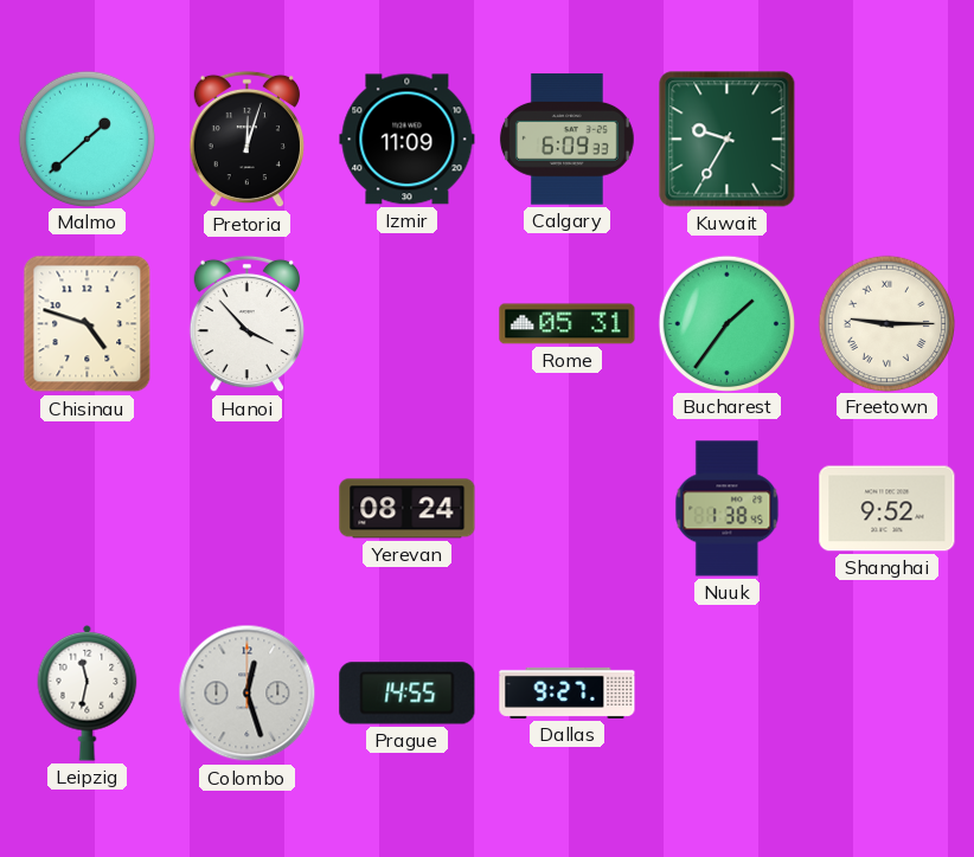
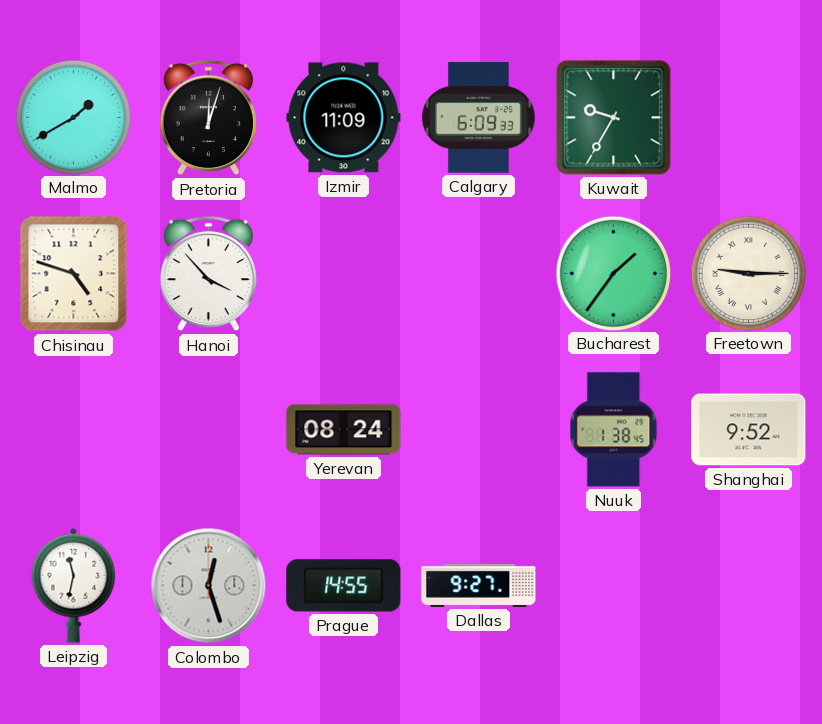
Malmo: 1:38 -> 1:40 (73, 117)
Rome: 05:31 -> none (568, 324)
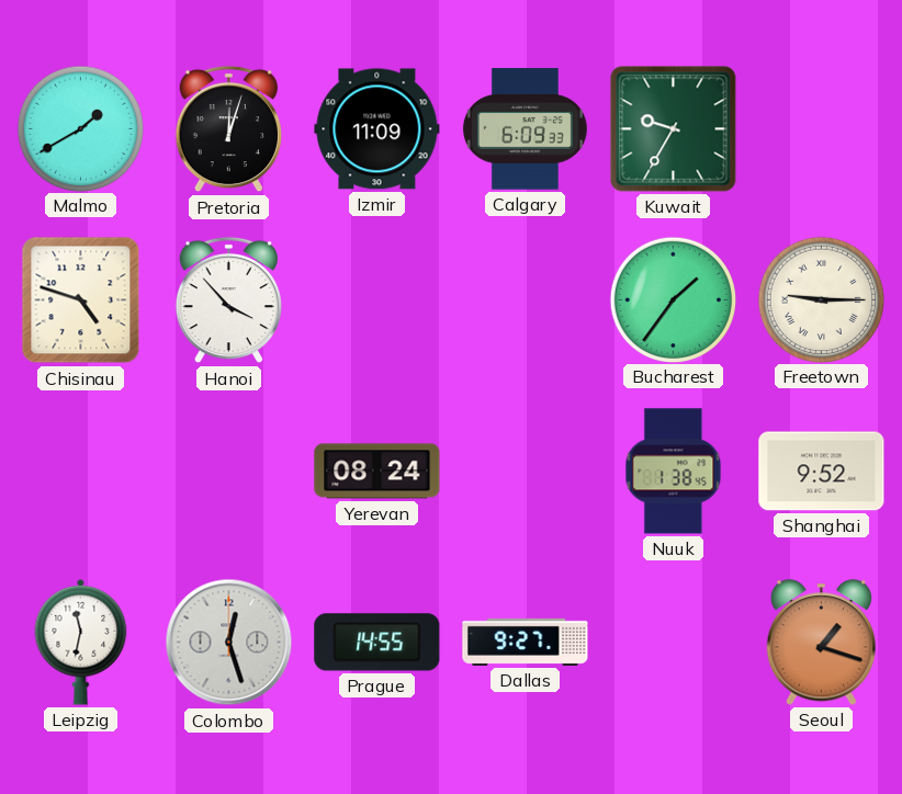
Seoul: none -> 1:18 (822, 643)
